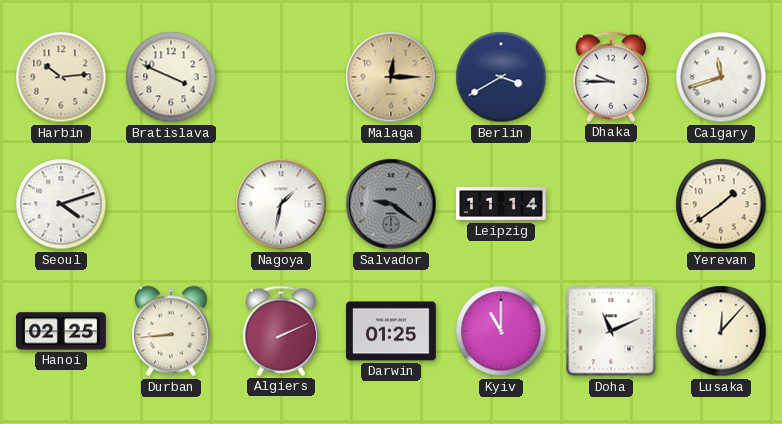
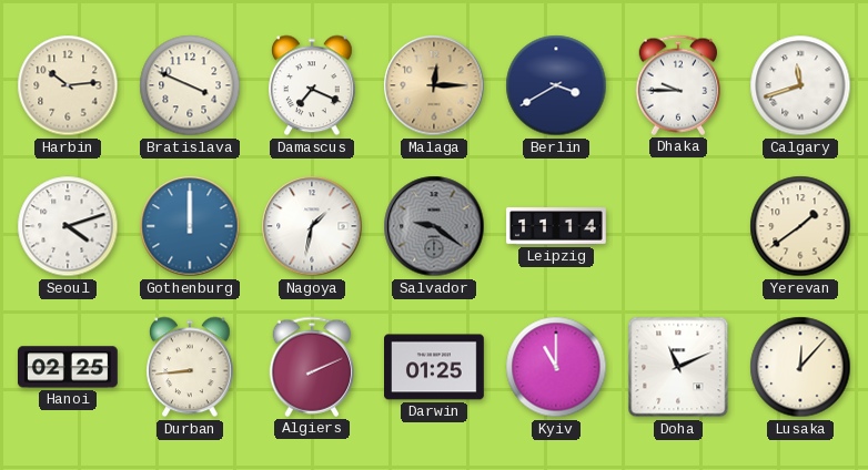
Damascus: none -> 7:19 (312, 85)
Gothenburg: none -> 12:00 (190, 226)
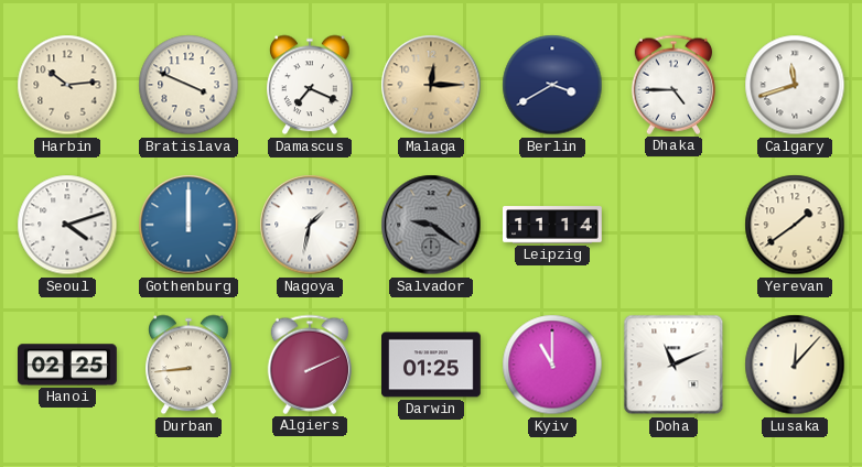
Dhaka: 9:45 -> 4:45 (674, 85)
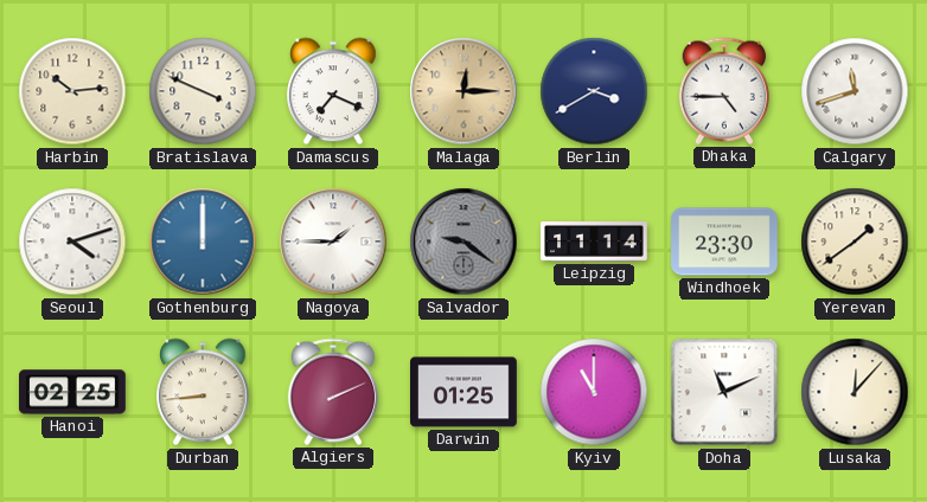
Nagoya: 1:32 -> 1:45 (333, 242)
Windhoek: none -> 23:30 (725, 242)
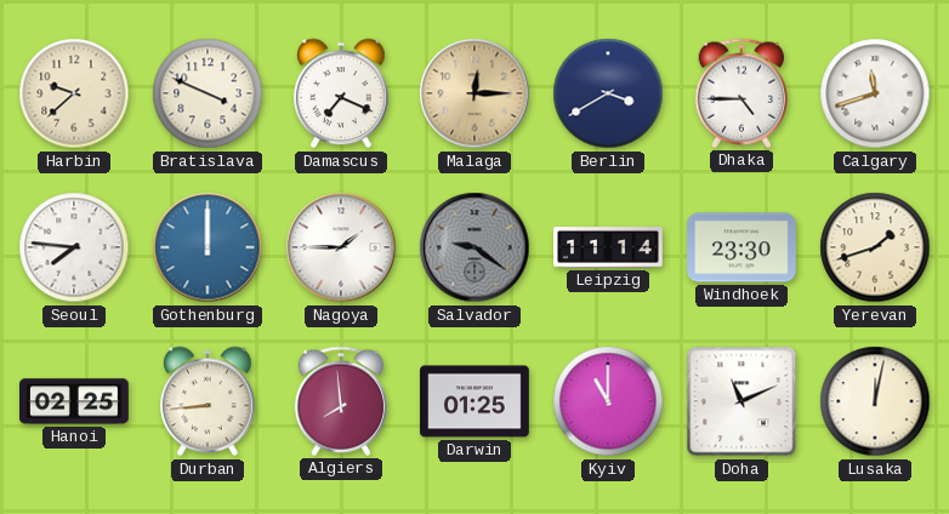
Harbin: 10:14 -> 9:38 (74, 93)
Seoul: 4:12 -> 7:46 (74, 247)
Yerevan: 1:39 -> 1:42 (875, 247)
Algiers: 2:11 -> 7:59 (341, 401)
Lusaka: 12:07 -> 12:02 (875, 401)
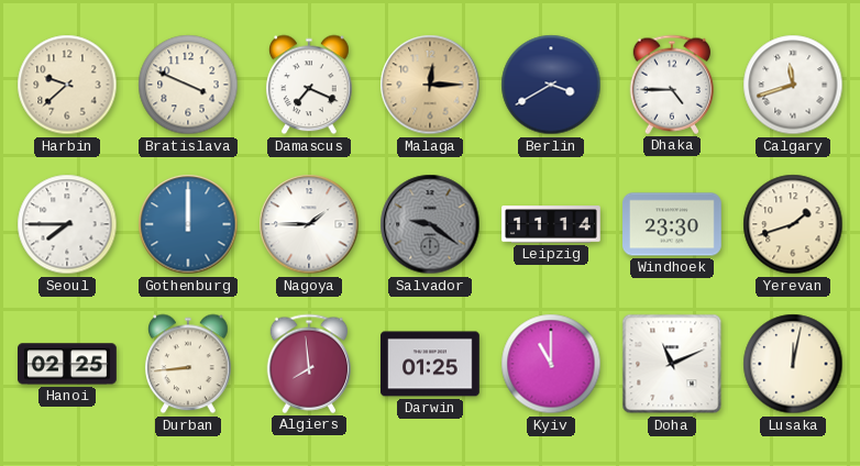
Seoul: 7:46 -> 7:45 (67, 224)
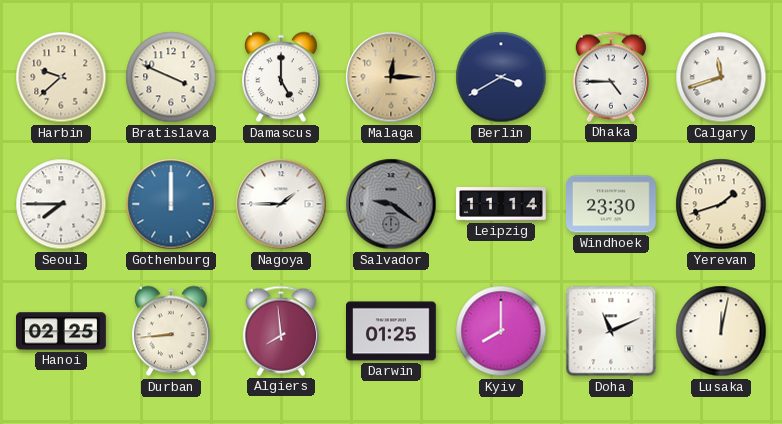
Damascus: 7:19 -> 5:00 (281, 77)
Kyiv: 11:00 -> 8:00 (501, 331)
